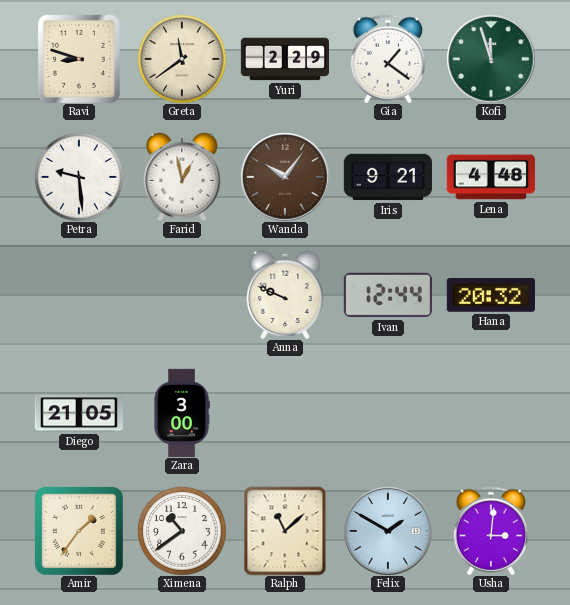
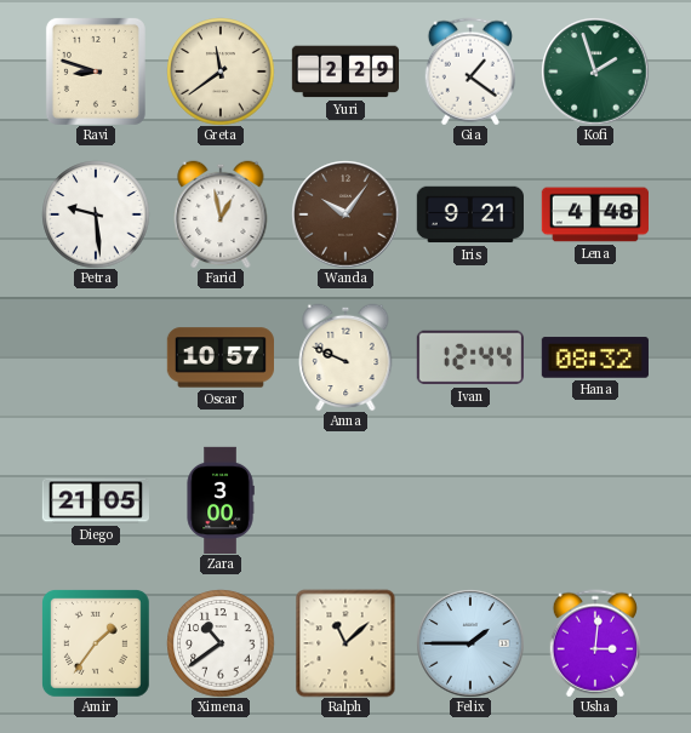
Kofi: 11:57 -> 1:57 (595, 71)
Oscar: none -> 10:57 (219, 357)
Hana: 20:32 -> 08:32 (595, 357)
Felix: 1:50 -> 1:45 (470, 643)
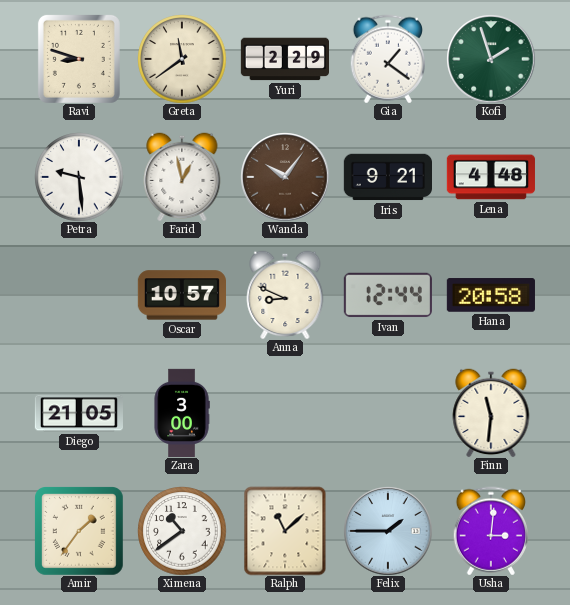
Anna: 9:49 -> 8:49 (285, 295)
Hana: 08:32 -> 20:58 (491, 295)
Finn: none -> 11:31 (491, 413)
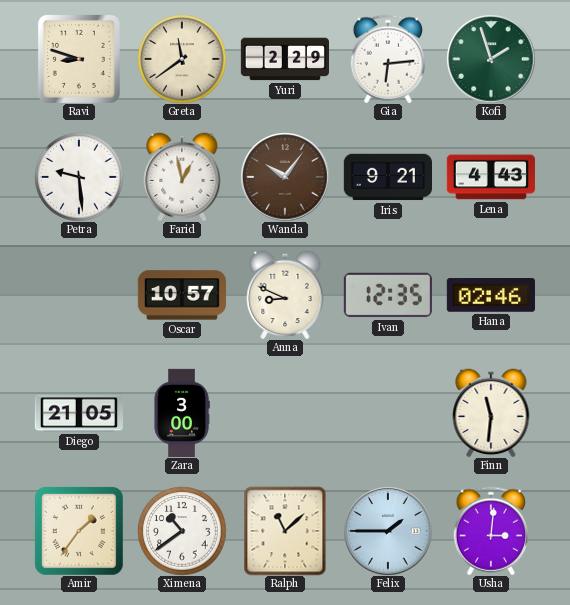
Gia: 1:21 -> 6:14 (388, 59)
Lena: 4:48 -> 4:43 (490, 177)
Ivan: 12:44 -> 12:35 (388, 295)
Hana: 20:58 -> 02:46 (491, 295)
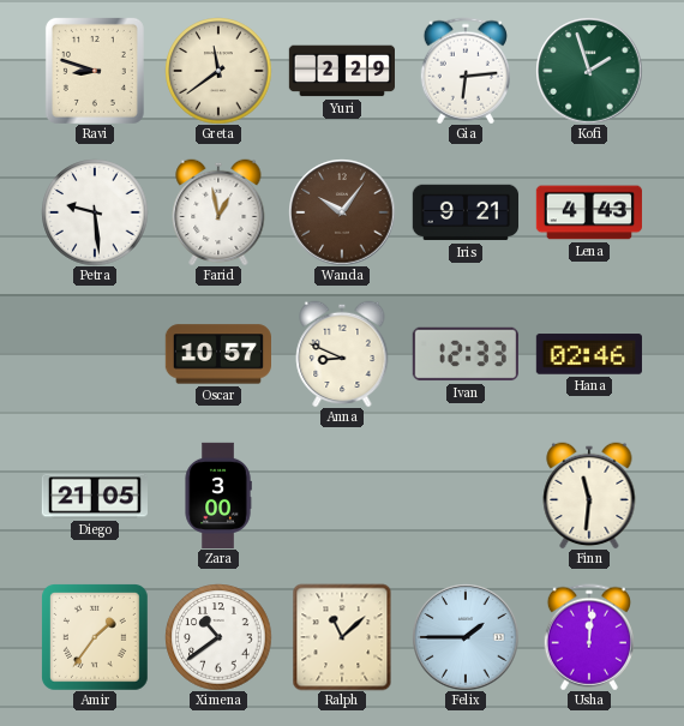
Ivan: 12:35 -> 12:33 (466, 354)
Usha: 3:01 -> 12:01 (589, 637)
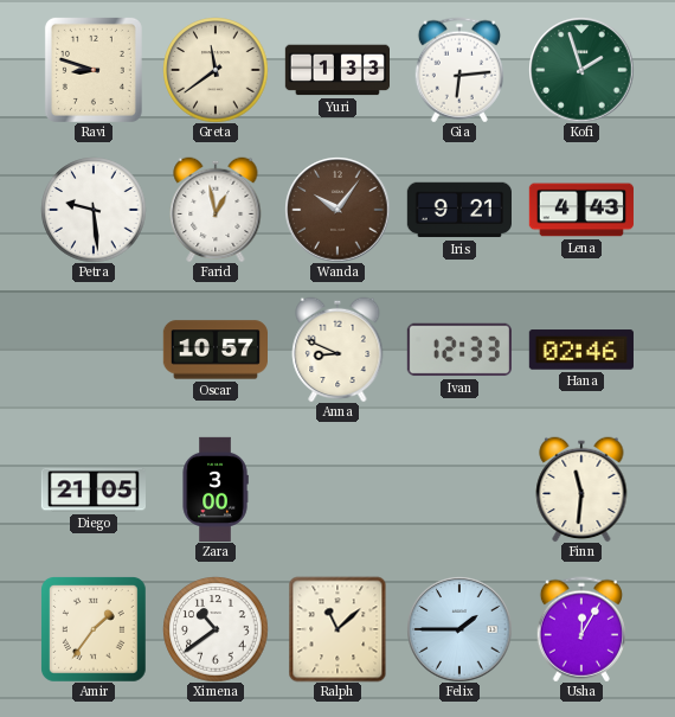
Yuri: 2:29 -> 1:33 (336, 70)
Usha: 12:01 -> 12:05 (581, 629)
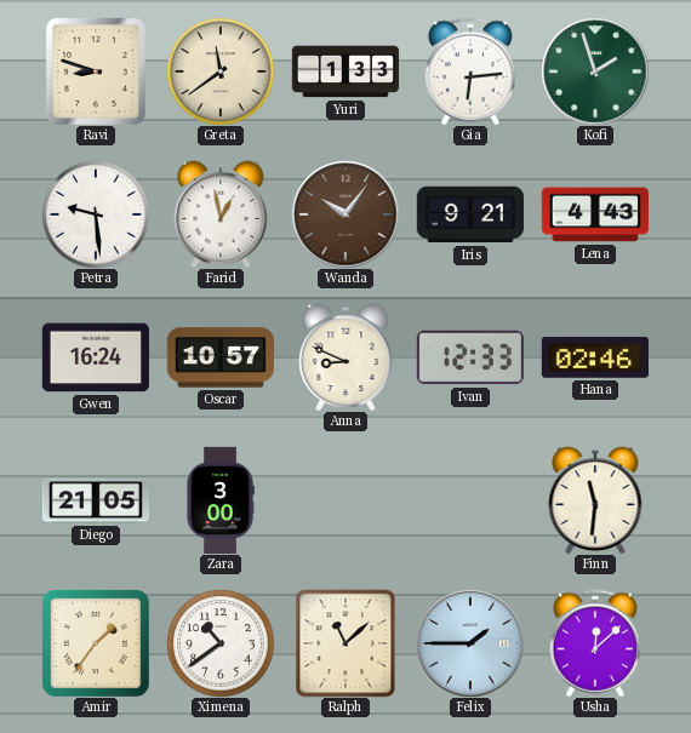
Gwen: none -> 16:24 (96, 357)
Usha: 12:05 -> 12:08 (595, 643)
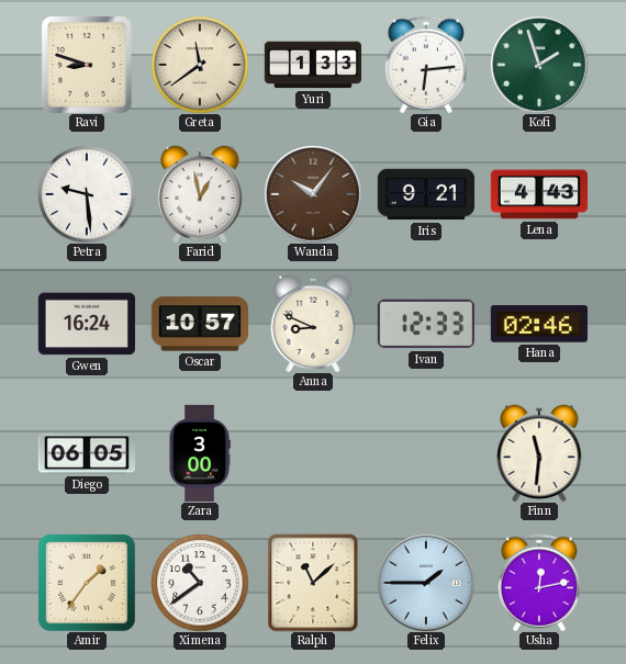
Diego: 21:05 -> 06:05 (86, 453)
Usha: 12:08 -> 12:13 (539, 583)
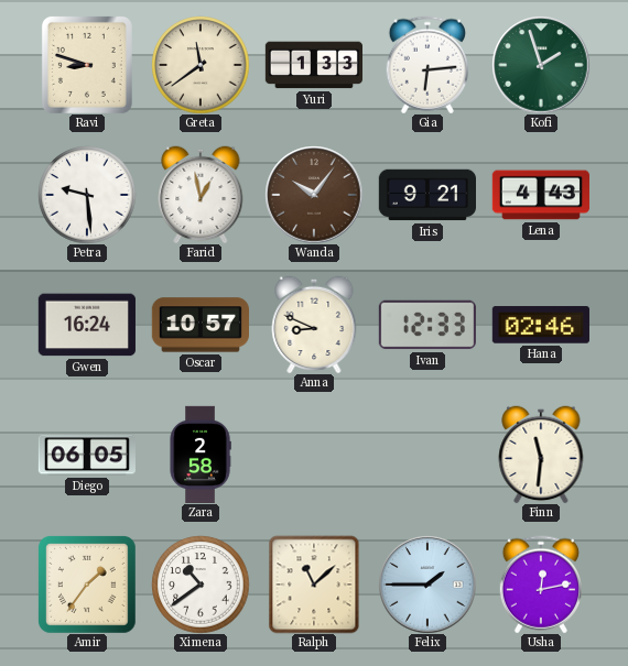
Zara: 3:00 -> 2:58 (201, 454)
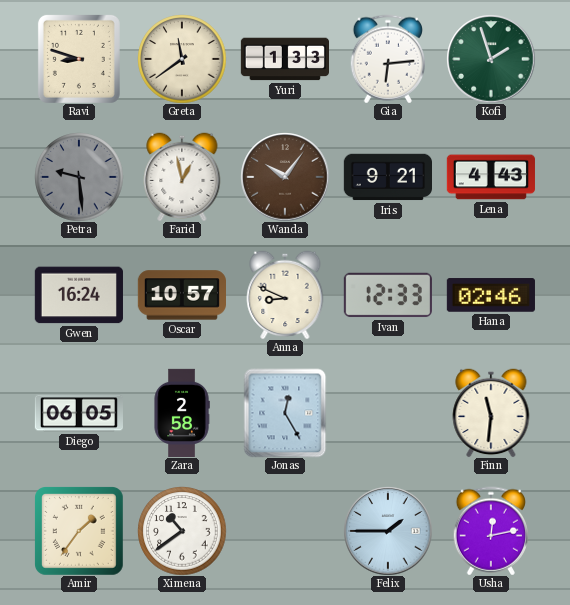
Petra dial: white -> grey (79, 177)
Jonas: none -> 12:25 (285, 413)
Ralph: 11:08 -> none (314, 585)
